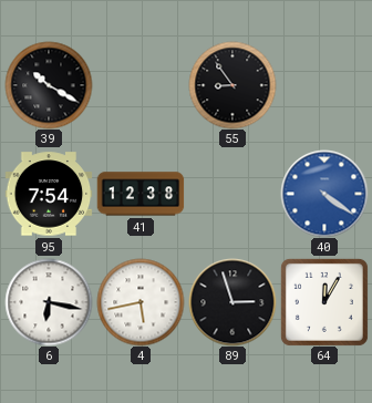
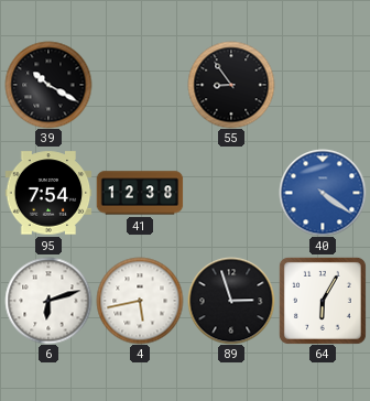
6: 6:17 -> 6:12 (48, 301)
64: 12:05 -> 6:05 (323, 301)
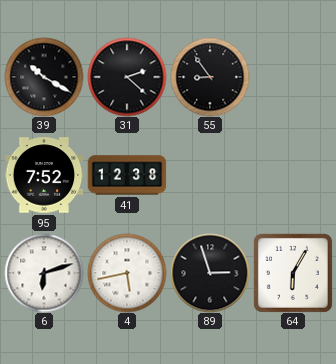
31: none -> 2:22 (127, 77)
95: 7:54 -> 7:52 (44, 175)
40: 4:21 -> none (323, 193)
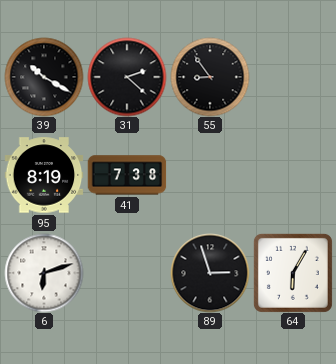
95: 7:52 -> 8:19 (44, 175)
41: 12:38 -> 7:38 (127, 175)
4: 5:43 -> none (127, 273)
